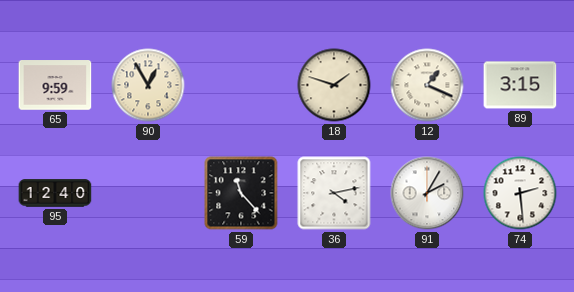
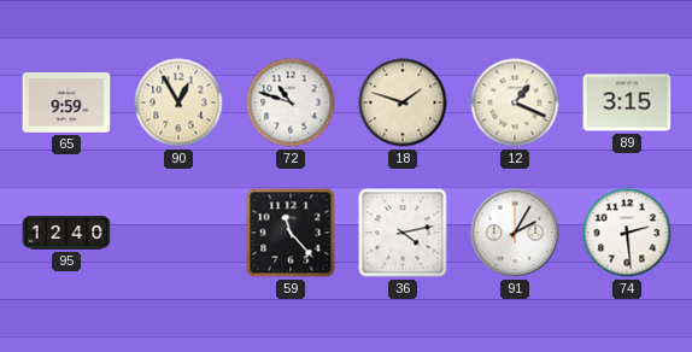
72: none -> 10:48 (291, 102)
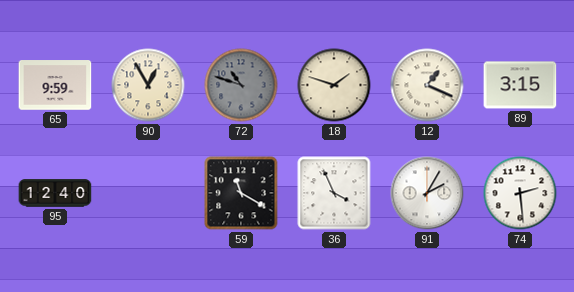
72 dial: white -> grey (241, 85)
59: 11:23 -> 11:20 (241, 193)
36: 4:13 -> 3:56 (334, 193)
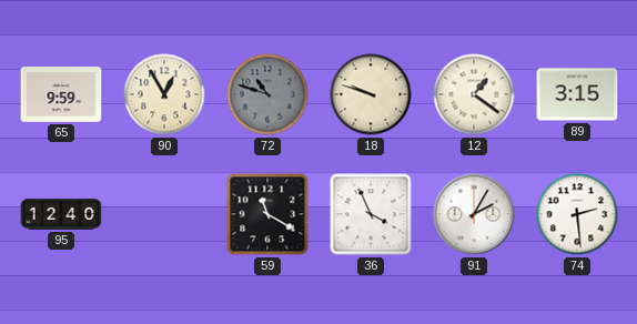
18: 1:48 -> 9:48 (371, 94)
12: 1:19 -> 1:21 (474, 94)
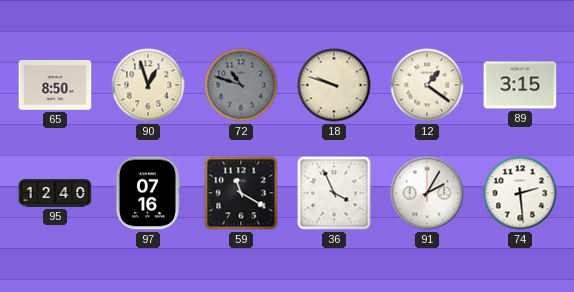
65: 9:59 -> 8:50 (55, 85)
90: 12:55 -> 12:57 (148, 85)
97: none -> 07:16 (147, 193)
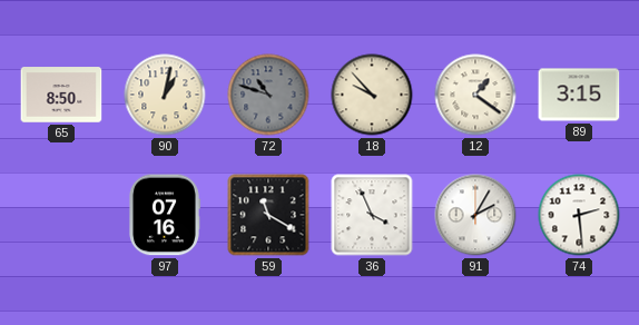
90: 12:57 -> 1:02 (165, 95)
18: 9:48 -> 9:53 (372, 95)
95: 12:40 -> none (55, 193)
